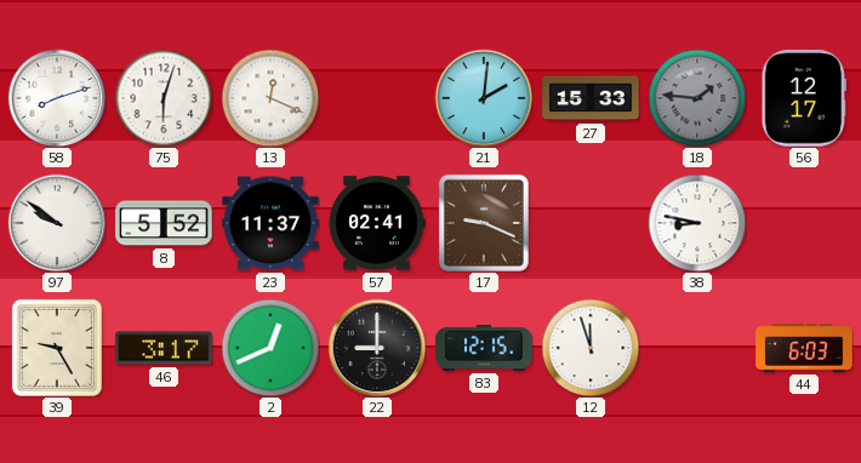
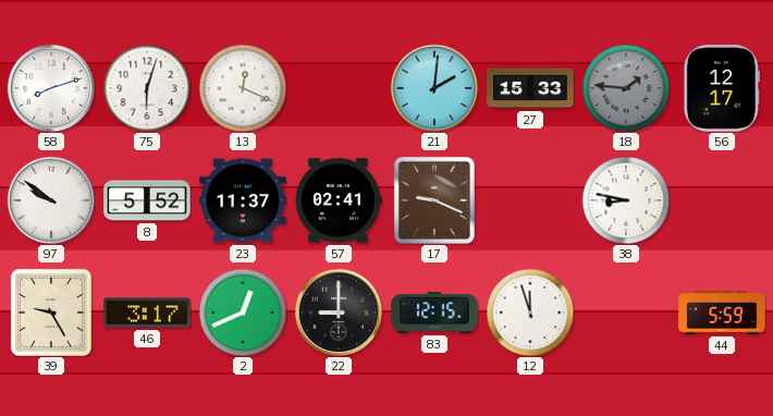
44: 6:03 -> 5:59 (722, 313)
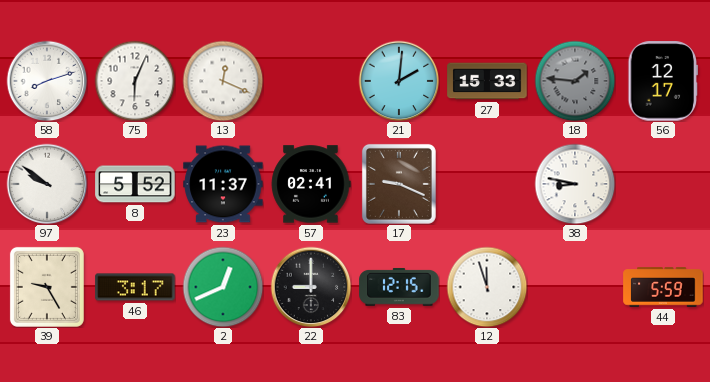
75: 6:03 -> 6:04 (135, 81)
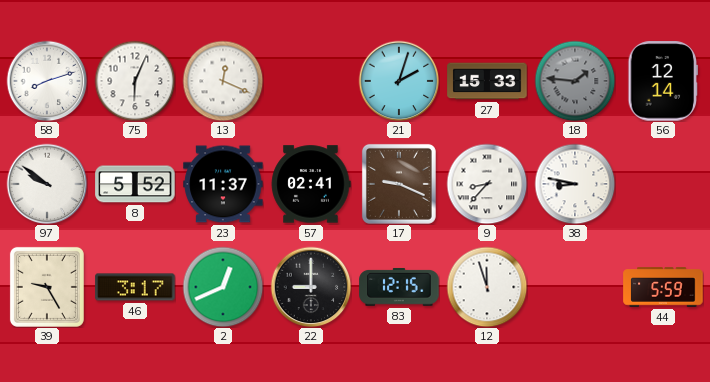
21: 2:01 -> 2:03 (399, 81)
56: 12:17 -> 12:14 (662, 81)
9: none -> 8:37 (487, 184)
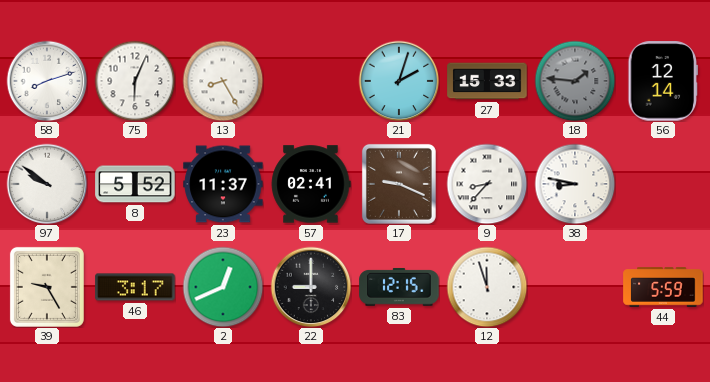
13: 12:19 -> 8:25 (223, 81)
